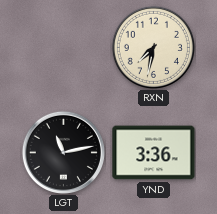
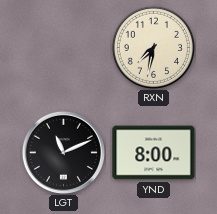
LGT: 11:13 -> 11:11 (63, 152)
YND: 3:36 -> 8:00 (154, 153)
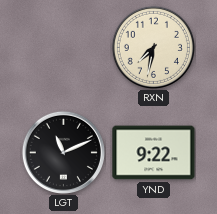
YND: 8:00 -> 9:22 (154, 153)
